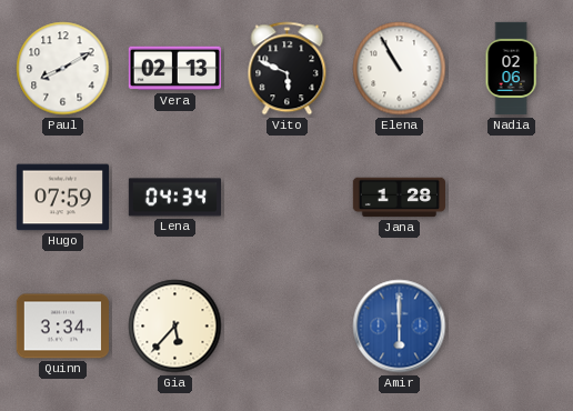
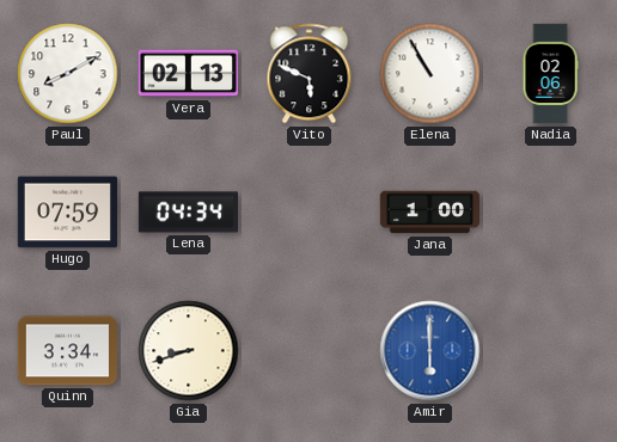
Jana: 1:28 -> 1:00 (429, 213)
Gia: 5:37 -> 8:42 (189, 351)
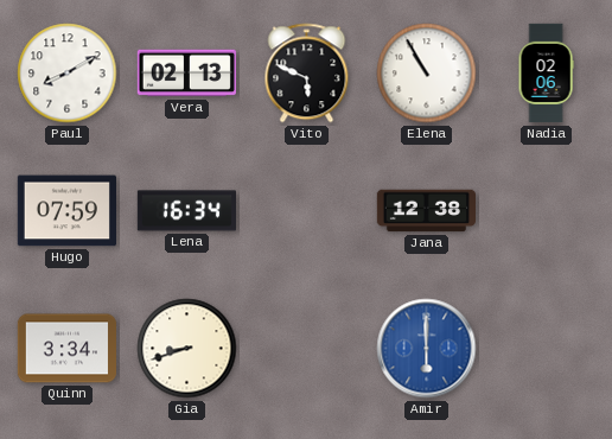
Lena: 04:34 -> 16:34 (186, 211)
Jana: 1:00 -> 12:38 (426, 211)
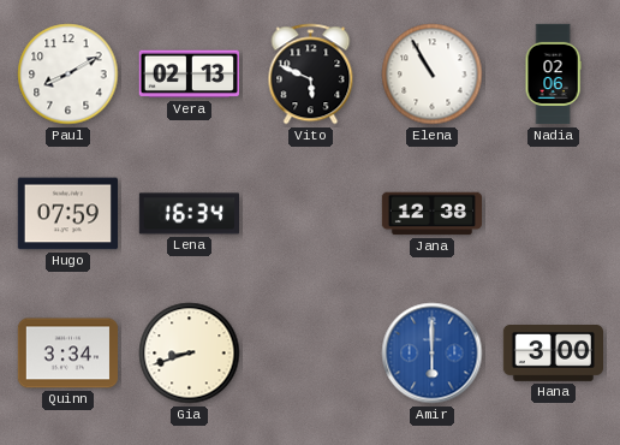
Hana: none -> 3:00 (553, 354)
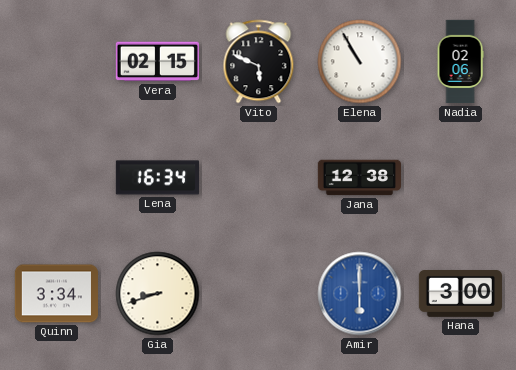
Paul: 8:10 -> none (68, 75)
Vera: 02:13 -> 02:15 (157, 62)
Hugo: 07:59 -> none (67, 214)
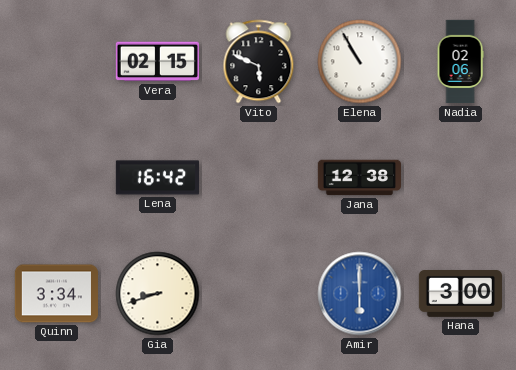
Lena: 16:34 -> 16:42 (157, 178)
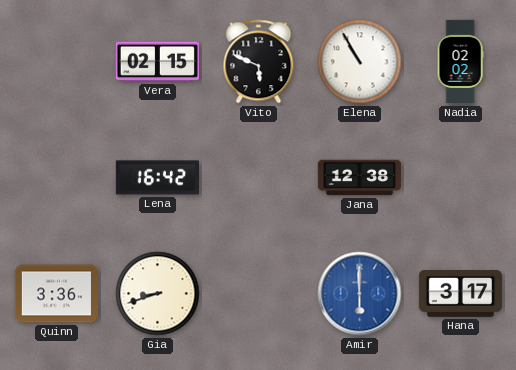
Nadia: 02:06 -> 02:02 (460, 62)
Quinn: 3:34 -> 3:36 (56, 294)
Hana: 3:00 -> 3:17 (460, 294)
